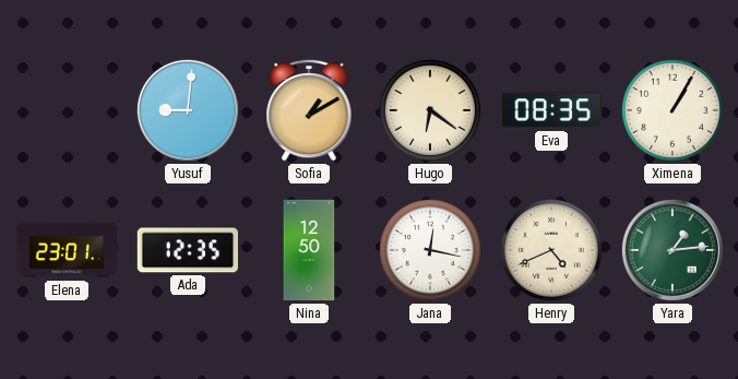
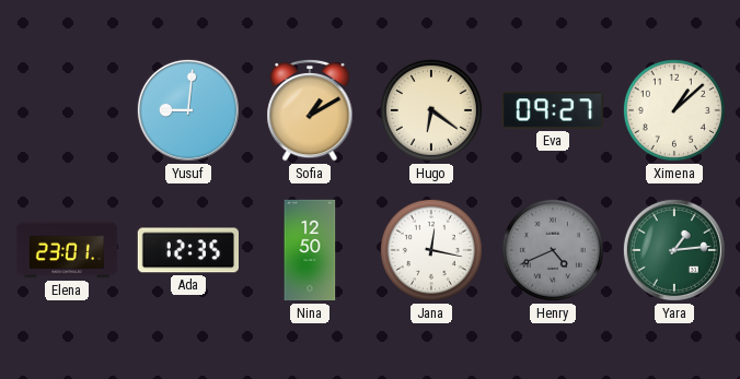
Eva: 08:35 -> 09:27 (552, 110)
Ximena: 1:05 -> 1:08 (674, 110)
Henry dial: cream -> grey (553, 250)
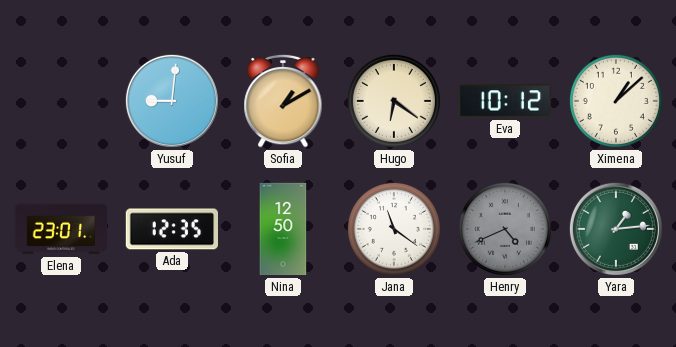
Eva: 09:27 -> 10:12 (504, 101)
Jana: 12:17 -> 11:21 (394, 229)
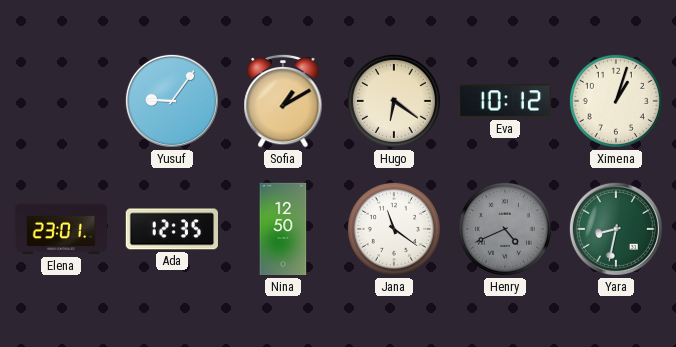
Yusuf: 9:01 -> 9:06 (172, 101)
Ximena: 1:08 -> 1:03 (616, 101)
Yara: 1:14 -> 8:32 (616, 229)
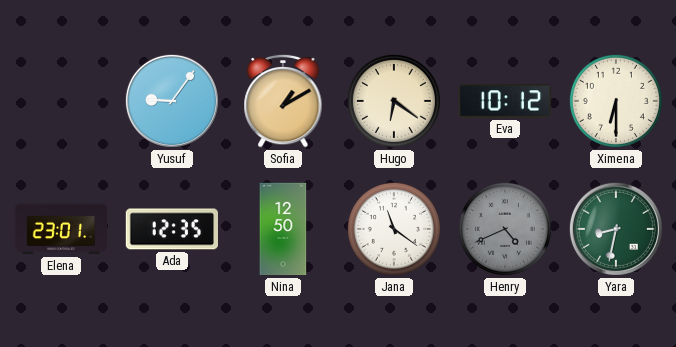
Ximena: 1:03 -> 6:30 (616, 101)
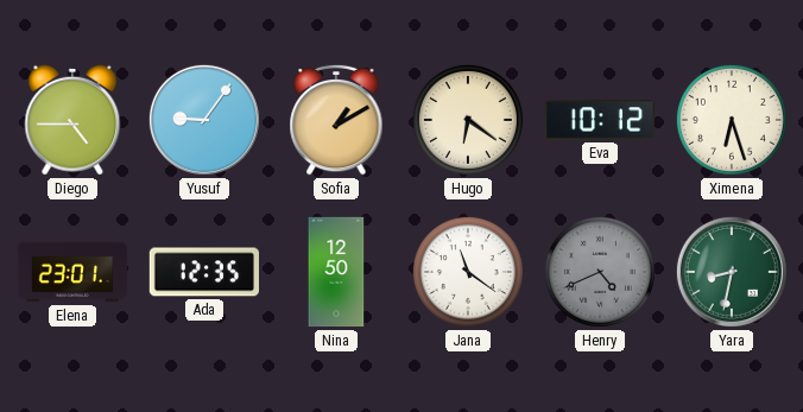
Diego: none -> 4:45 (72, 120)
Ximena: 6:30 -> 6:27 (732, 120)
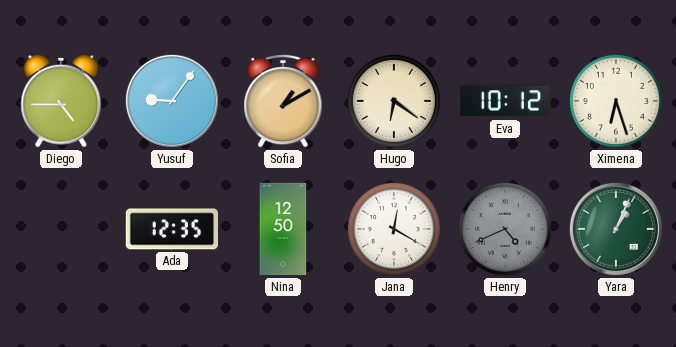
Elena: 23:01 -> none (72, 272)
Jana: 11:21 -> 12:20 (394, 229)
Yara: 8:32 -> 1:04 (616, 229)
